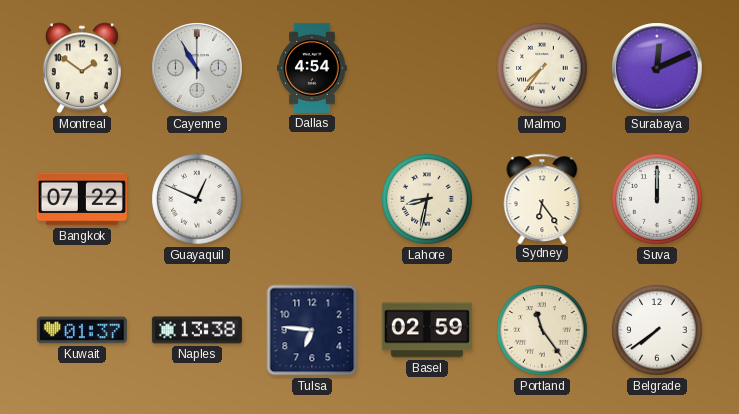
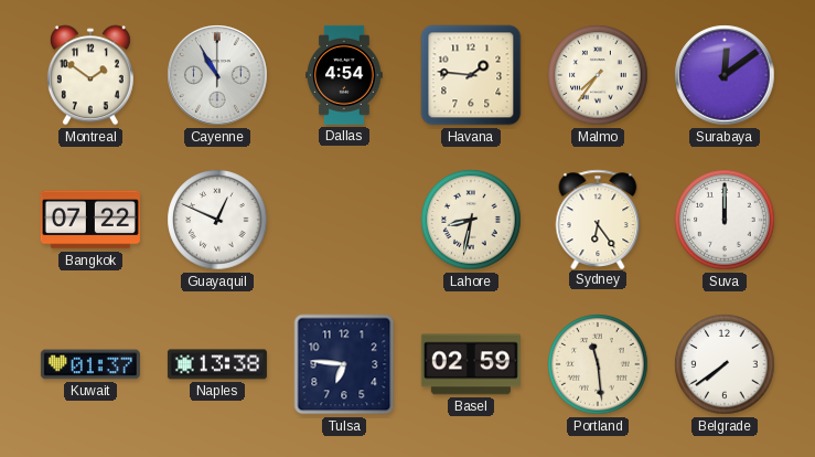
Havana: none -> 1:46 (471, 75)
Surabaya: 12:11 -> 12:09 (725, 75)
Portland: 11:24 -> 11:29 (598, 364)
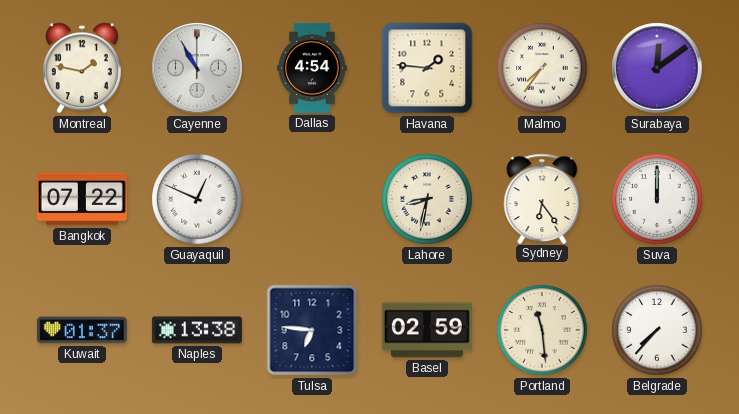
Montreal: 1:51 -> 1:47 (82, 68)
Belgrade: 7:39 -> 7:37 (657, 330)
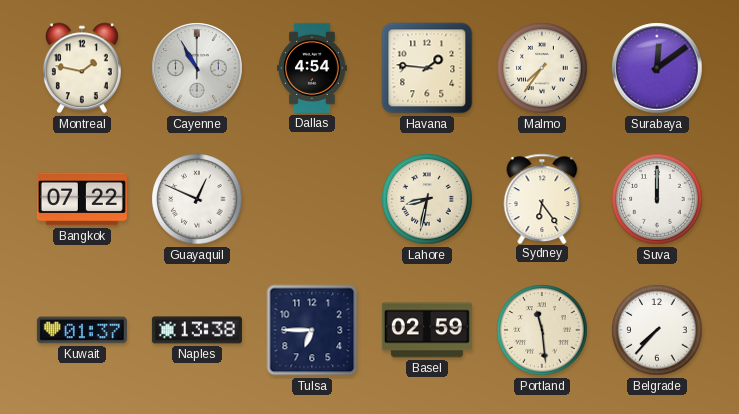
Tulsa: 6:46 -> 6:45 (312, 330)
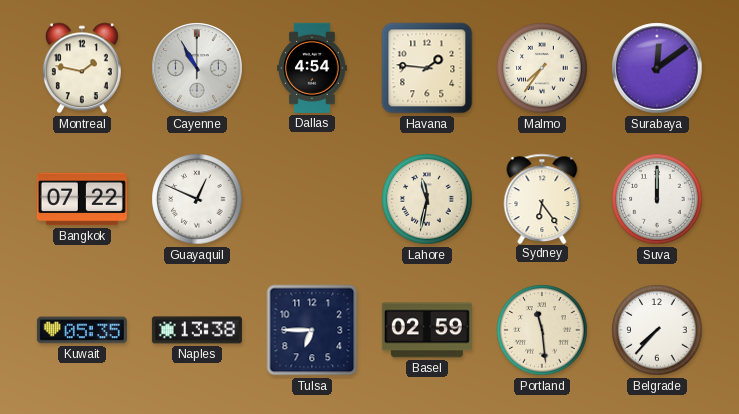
Lahore: 8:32 -> 11:32 (427, 199)
Kuwait: 01:37 -> 05:35 (82, 330)
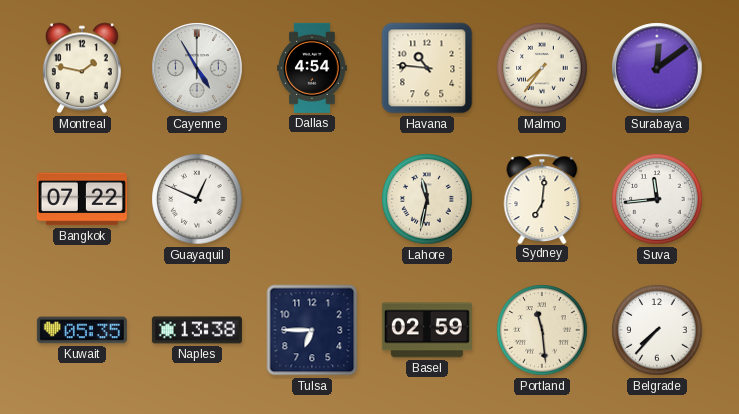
Cayenne: 10:55 -> 4:55 (197, 68)
Havana: 1:46 -> 10:46 (427, 68)
Sydney: 6:24 -> 7:01 (542, 198)
Suva: 12:00 -> 11:44 (657, 199)
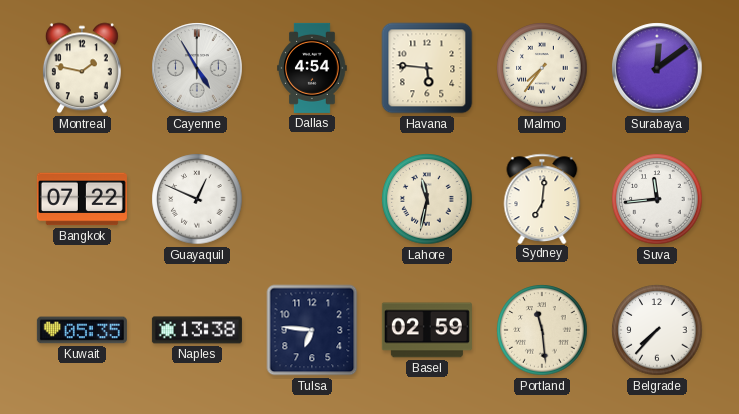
Havana: 10:46 -> 5:46 (427, 68)
Tulsa: 6:45 -> 6:46 (312, 330)
